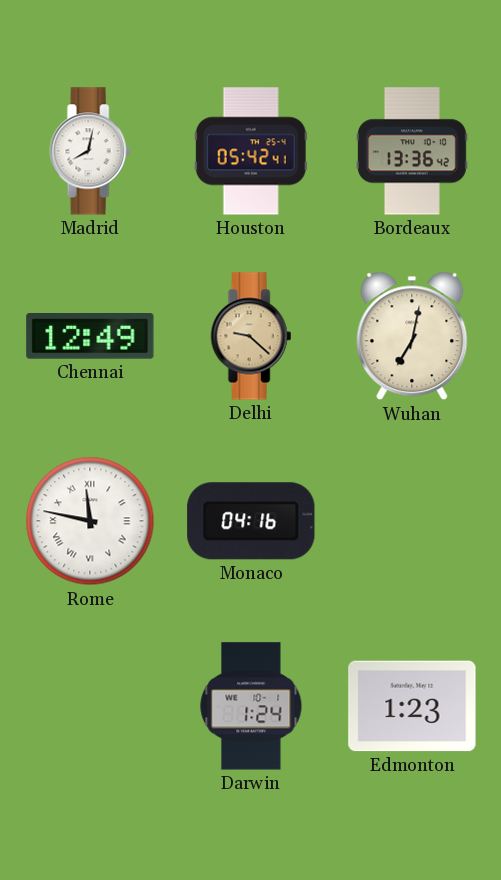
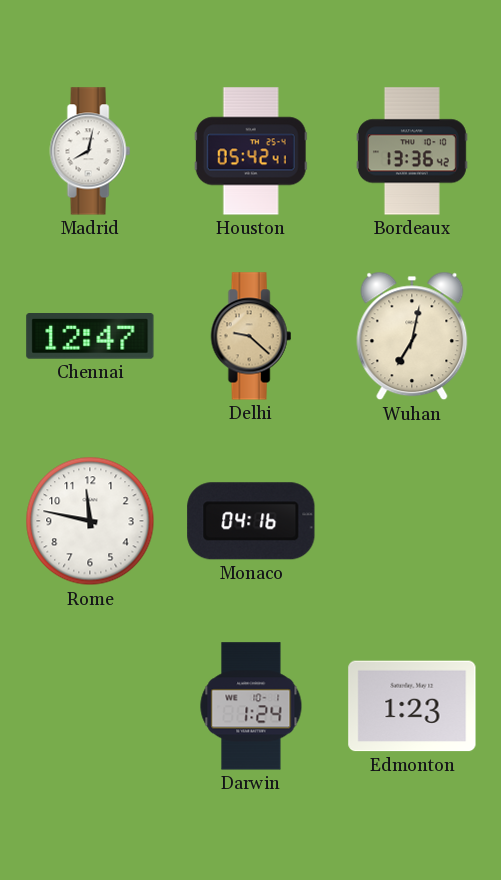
Chennai: 12:49 -> 12:47 (90, 337)
Rome numerals: Roman -> Arabic (90, 521)
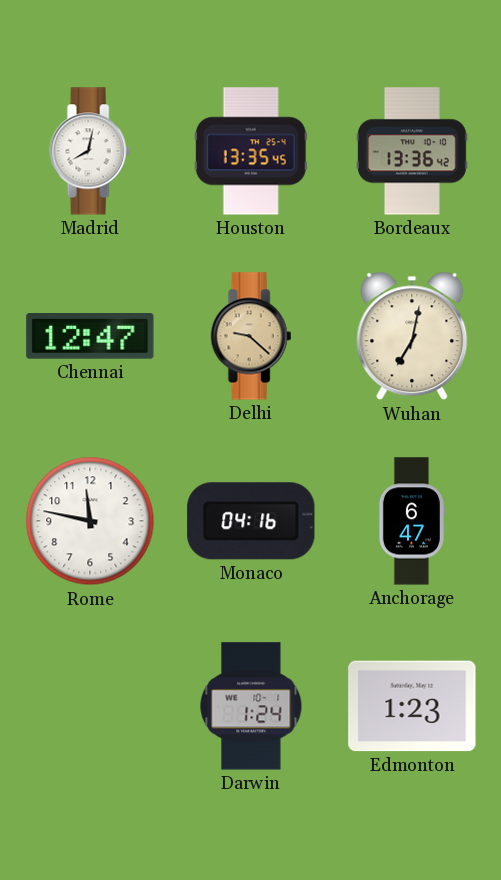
Houston: 05:42 -> 13:35 (251, 151)
Anchorage: none -> 6:47 (411, 521)
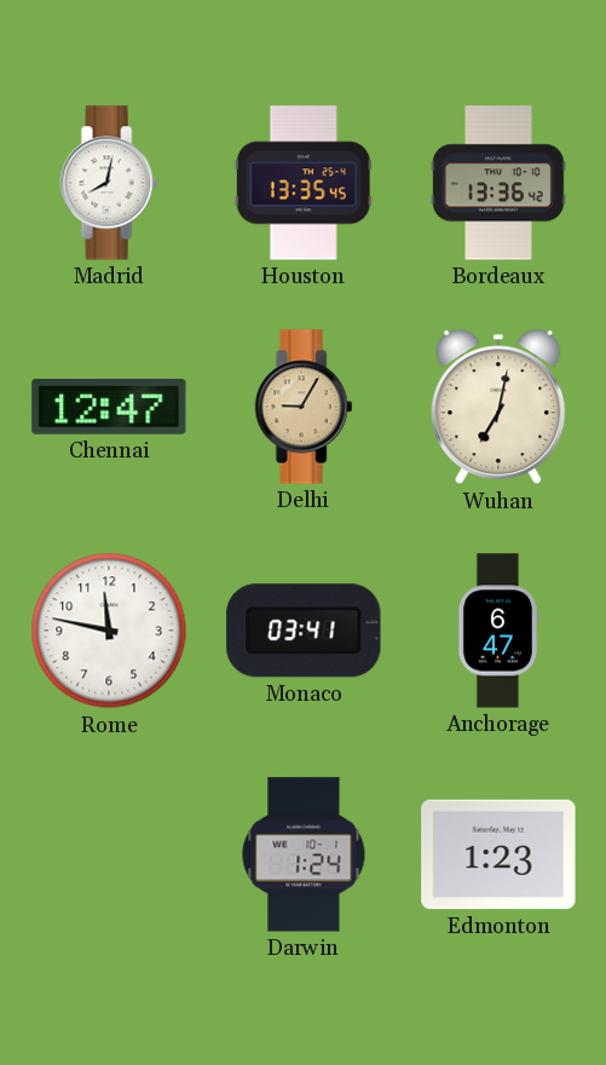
Delhi: 9:22 -> 9:05 (304, 407)
Monaco: 04:16 -> 03:41 (304, 631)
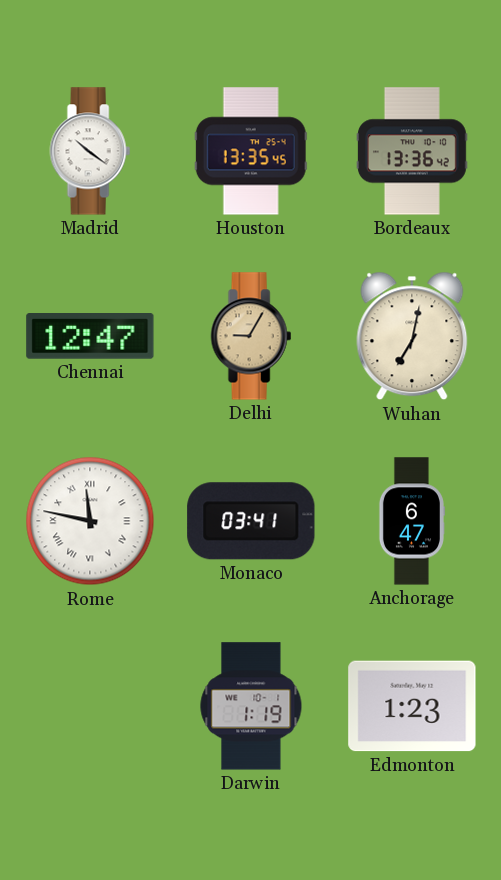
Madrid: 8:02 -> 10:21 (90, 151)
Rome numerals: Arabic -> Roman (90, 521)
Darwin: 1:24 -> 1:19 (251, 706)
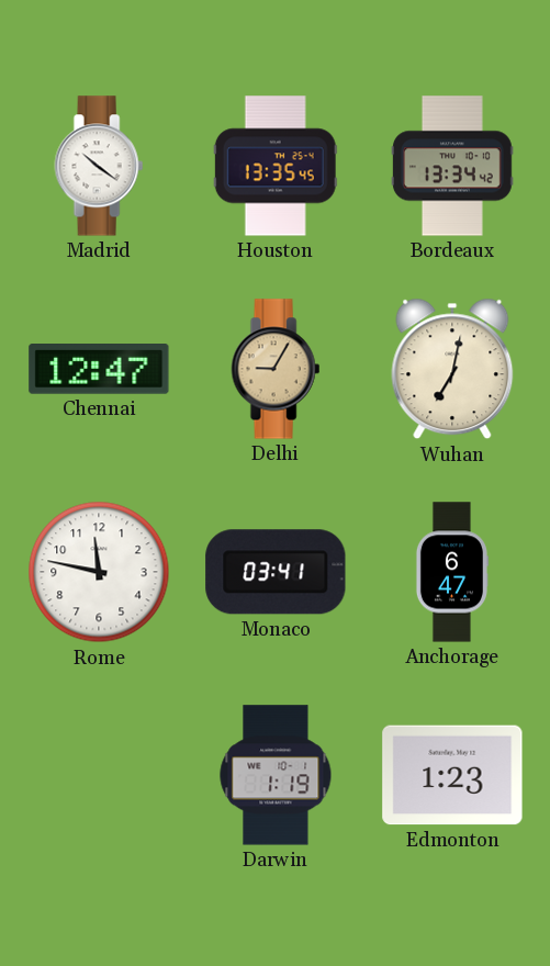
Bordeaux: 13:36 -> 13:34 (453, 166)
Rome numerals: Roman -> Arabic (99, 572)
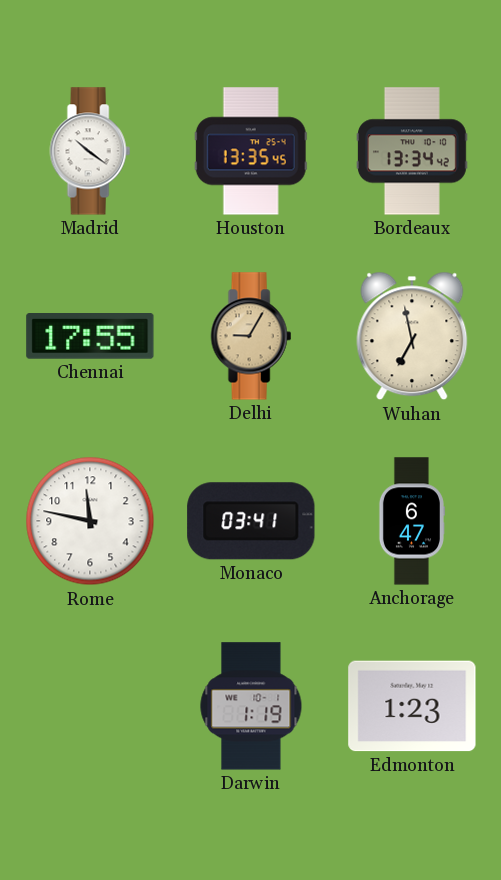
Chennai: 12:47 -> 17:55 (90, 337)
Wuhan: 7:02 -> 6:58 (412, 336)
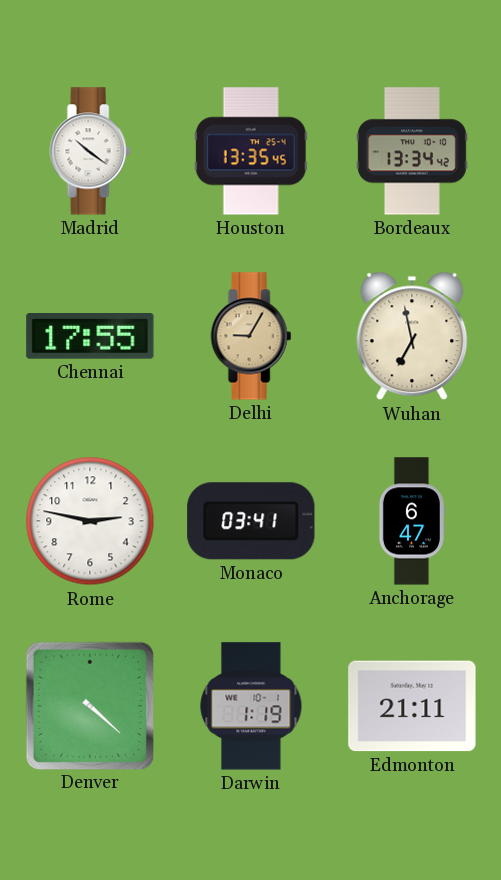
Rome: 11:47 -> 2:47 (90, 521)
Denver: none -> 4:22 (89, 705)
Edmonton: 1:23 -> 21:11 (412, 706)
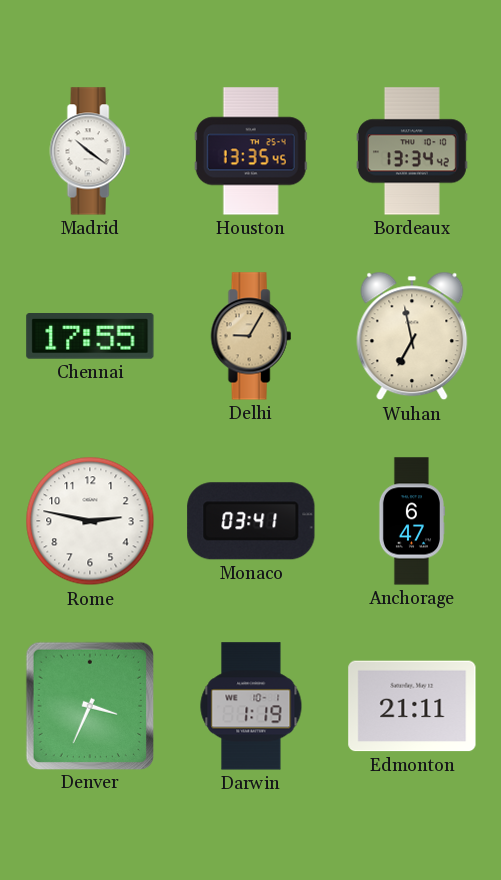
Denver: 4:22 -> 3:34 (89, 705)
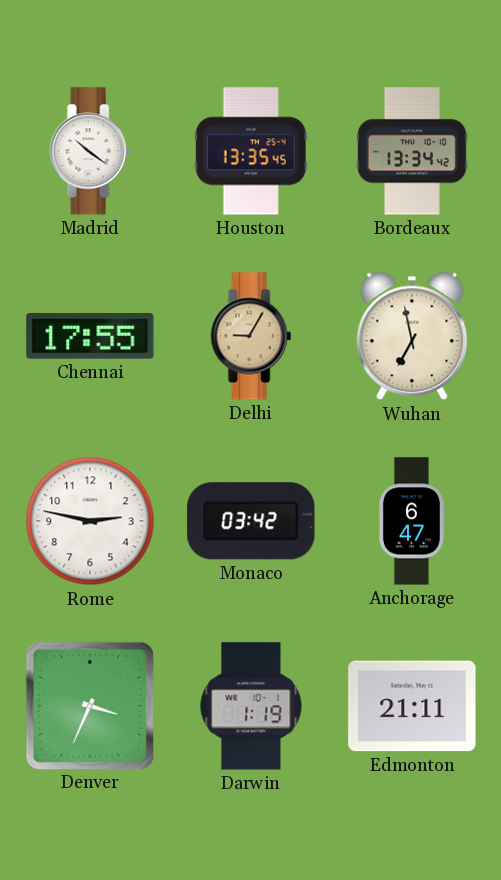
Monaco: 03:41 -> 03:42 (251, 521)
